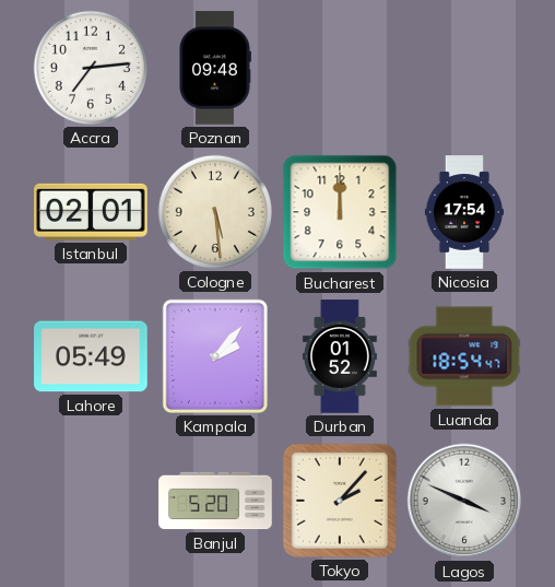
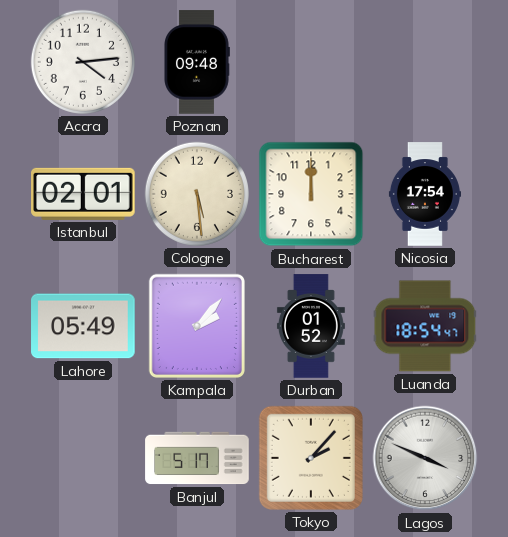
Accra: 7:14 -> 4:14 (83, 62)
Banjul: 5:20 -> 5:17 (197, 458)
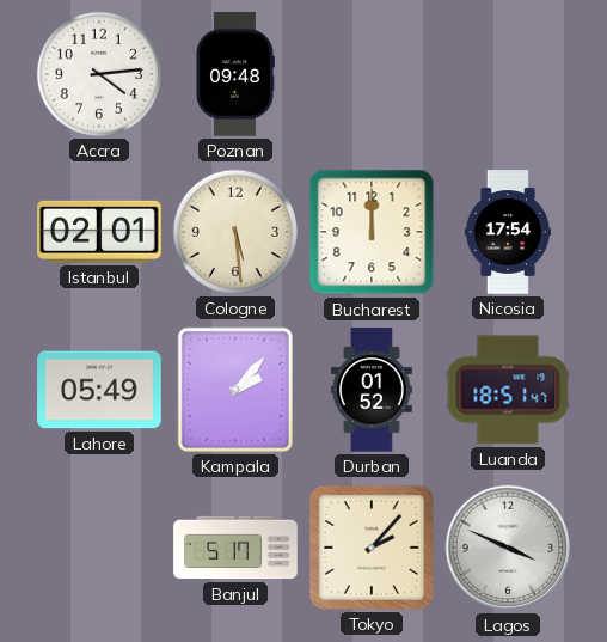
Luanda: 18:54 -> 18:51 (508, 390)
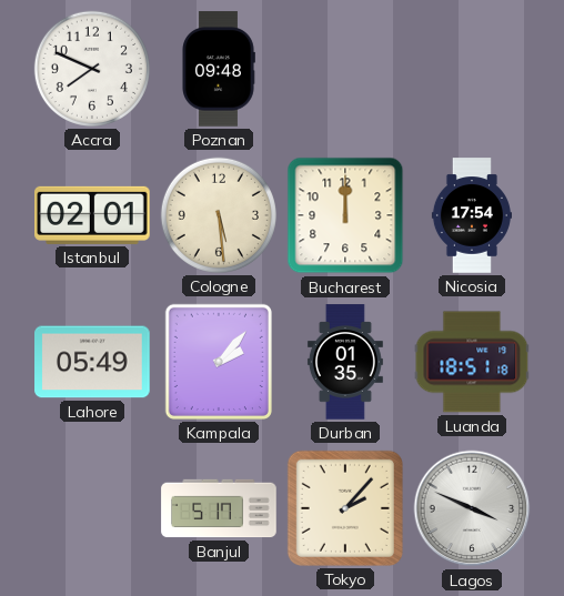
Accra: 4:14 -> 7:49 (92, 69)
Durban: 01:52 -> 01:35 (345, 362)
Luanda: 18:51:47 -> 18:51:18 (472, 362)
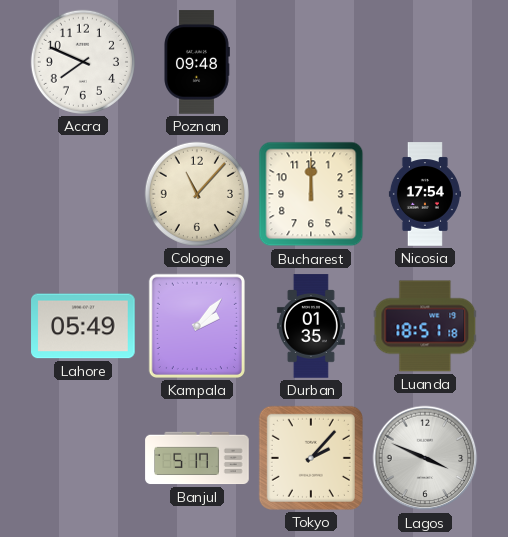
Istanbul: 02:01 -> none (92, 215)
Cologne: 5:29 -> 11:07 (197, 194)
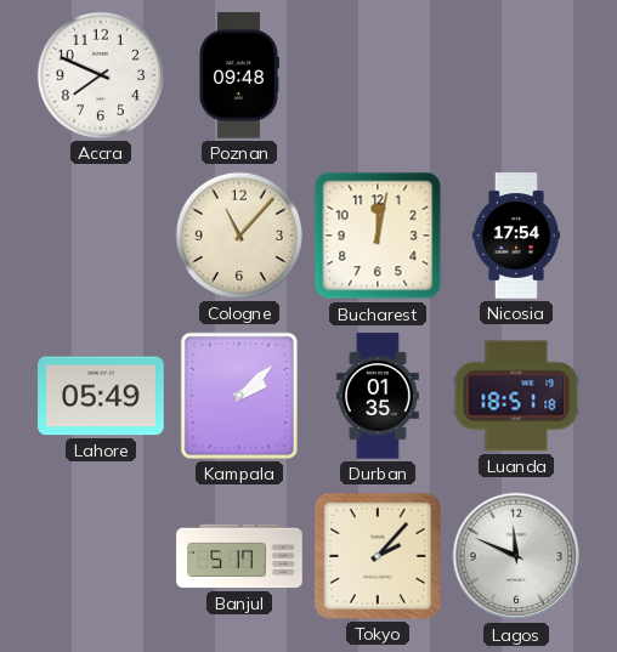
Bucharest: 12:00 -> 12:02 (378, 236)
Kampala: 2:07 -> 2:08 (239, 396)
Lagos: 3:49 -> 11:49 (516, 556)
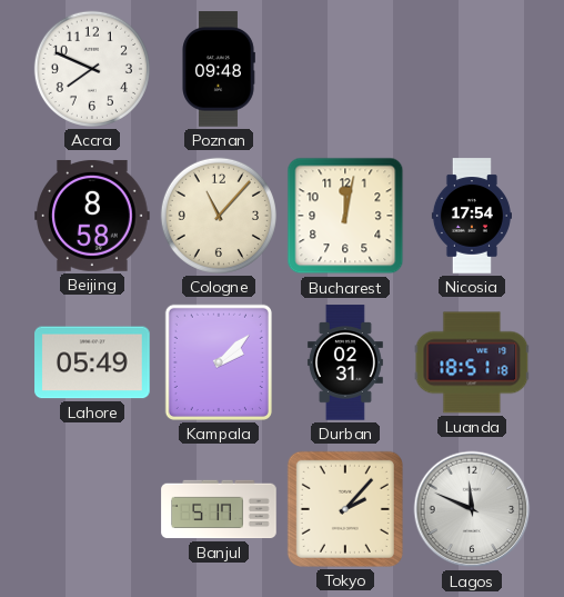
Beijing: none -> 8:58 (92, 216)
Durban: 01:35 -> 02:31 (345, 362)
